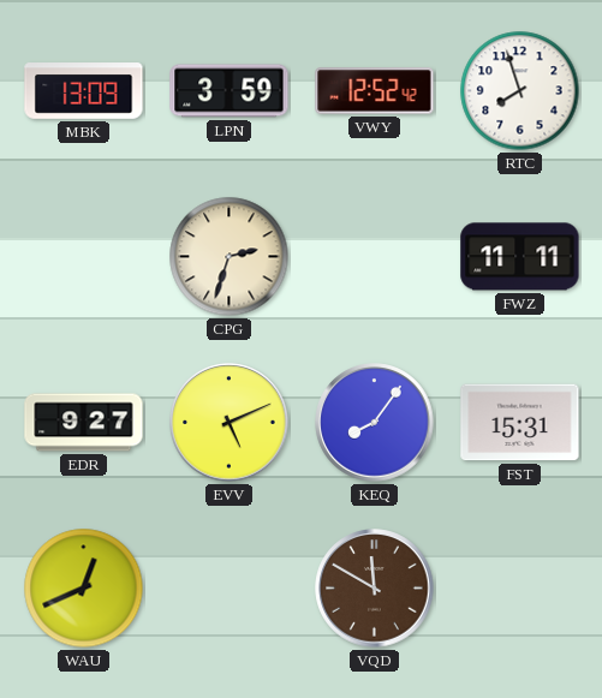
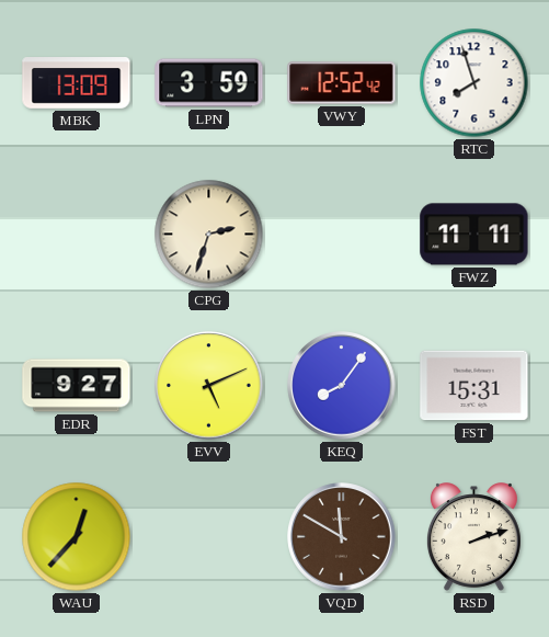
WAU: 12:41 -> 12:37 (77, 537)
RSD: none -> 2:12 (473, 537)
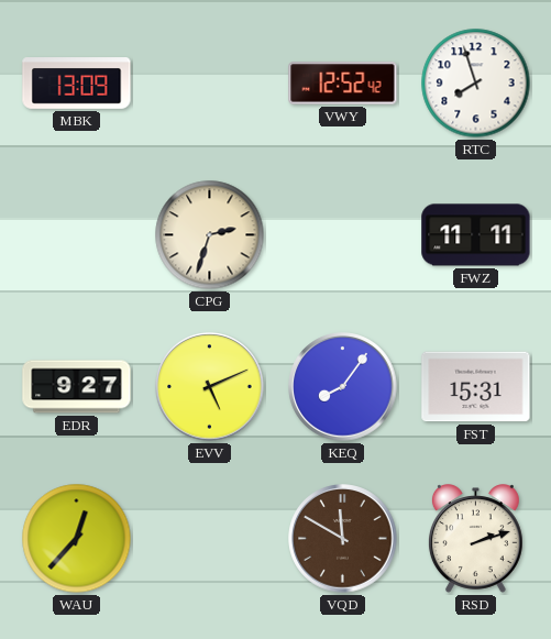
LPN: 3:59 -> none (209, 83)
